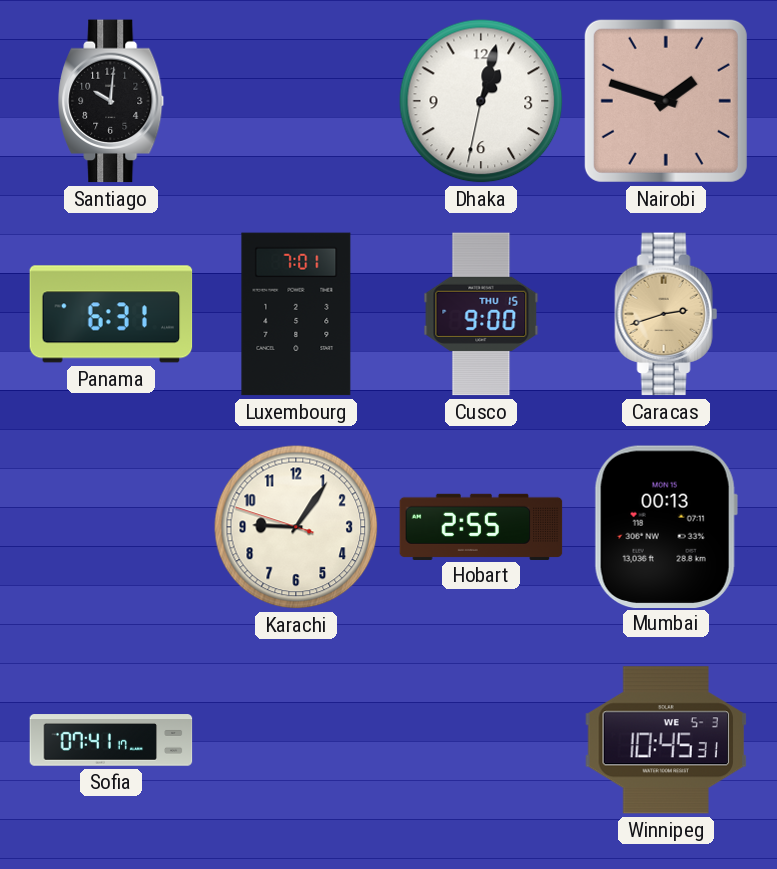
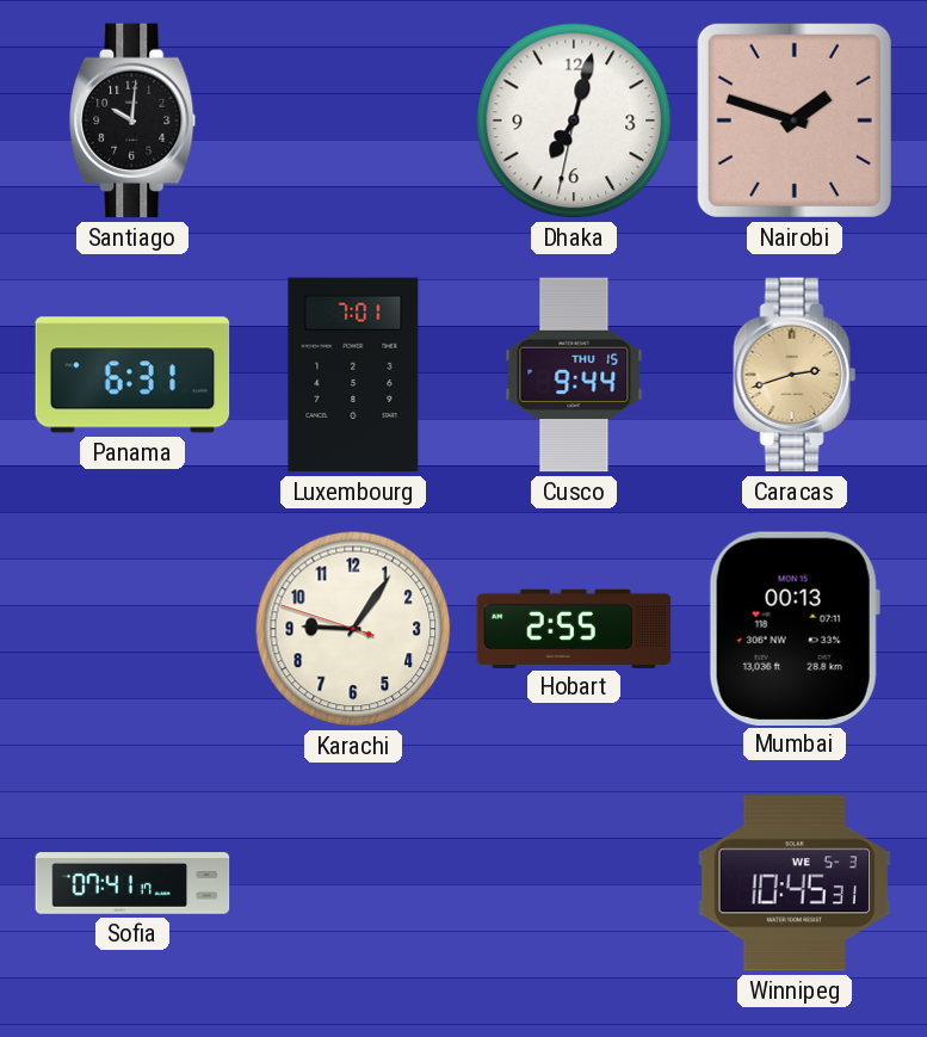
Dhaka: 1:02 -> 7:02 (574, 121)
Cusco: 9:00 -> 9:44 (574, 375)
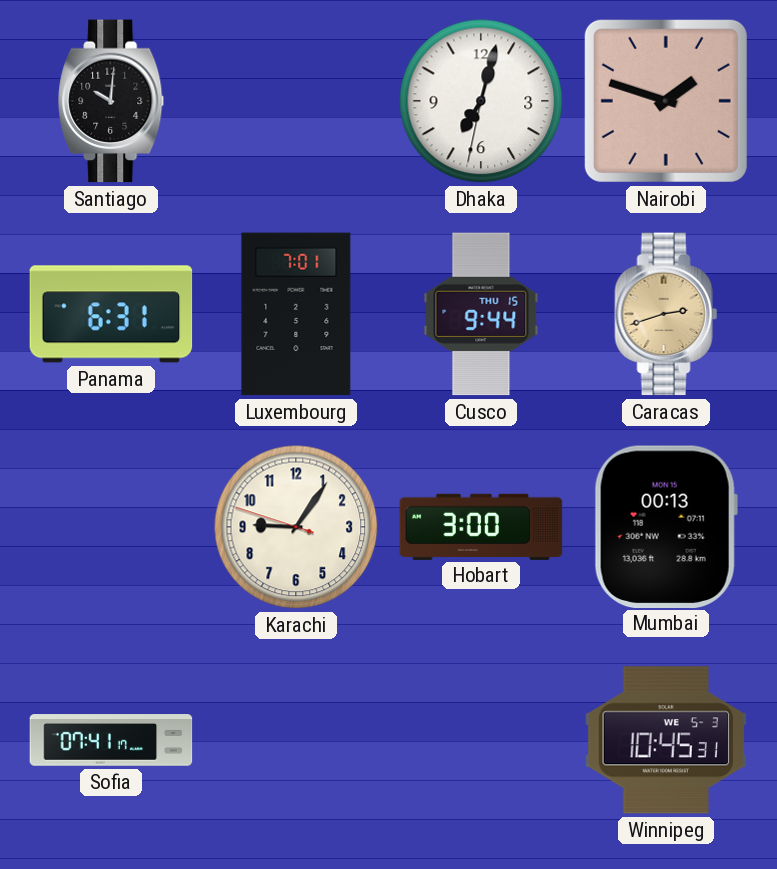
Hobart: 2:55 -> 3:00 (481, 526)
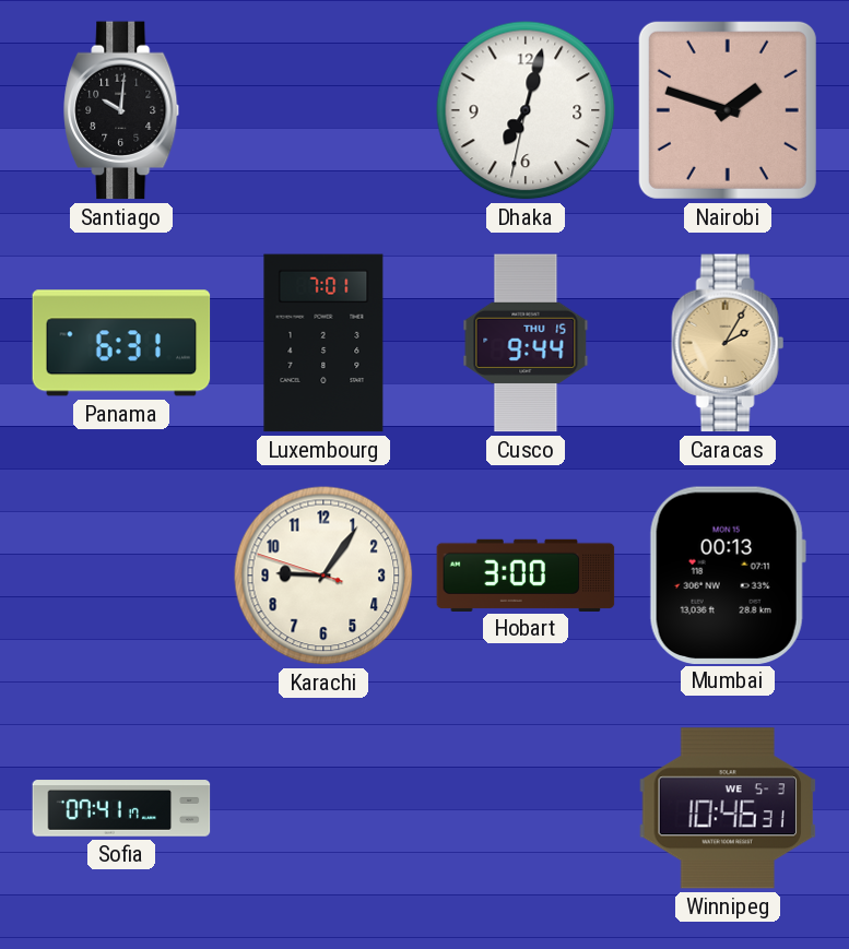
Caracas: 2:42 -> 2:05 (728, 343)
Winnipeg: 10:45 -> 10:46 (728, 808)
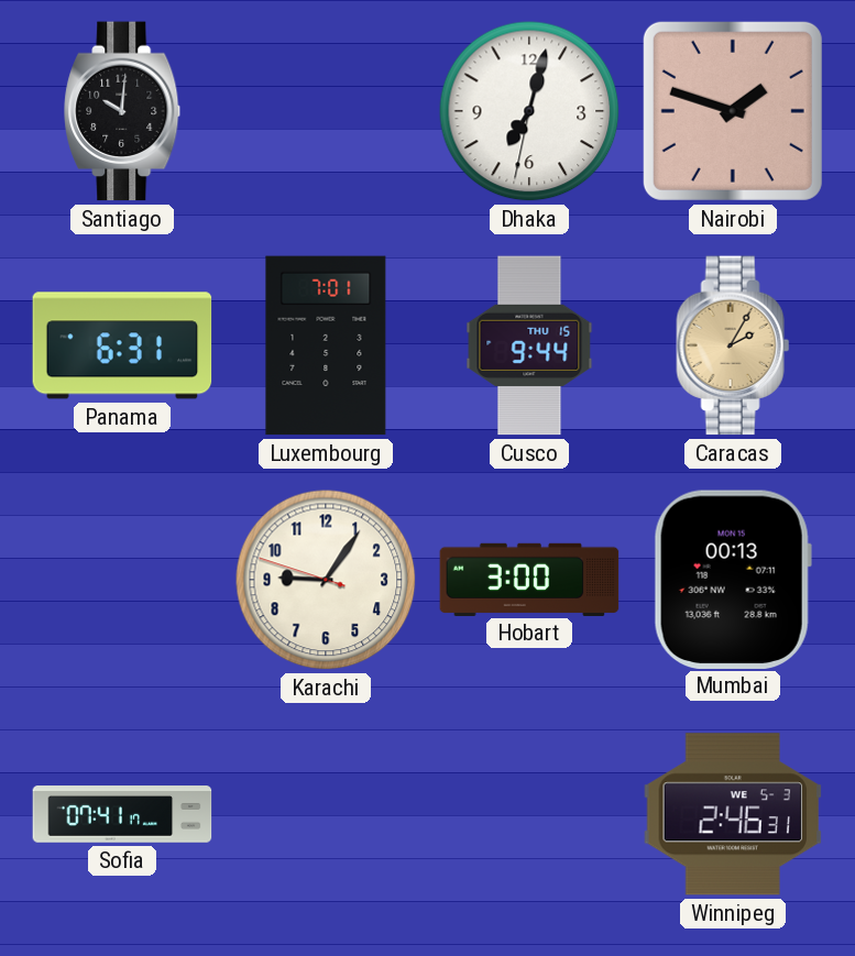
Winnipeg: 10:46 -> 2:46 (733, 814)
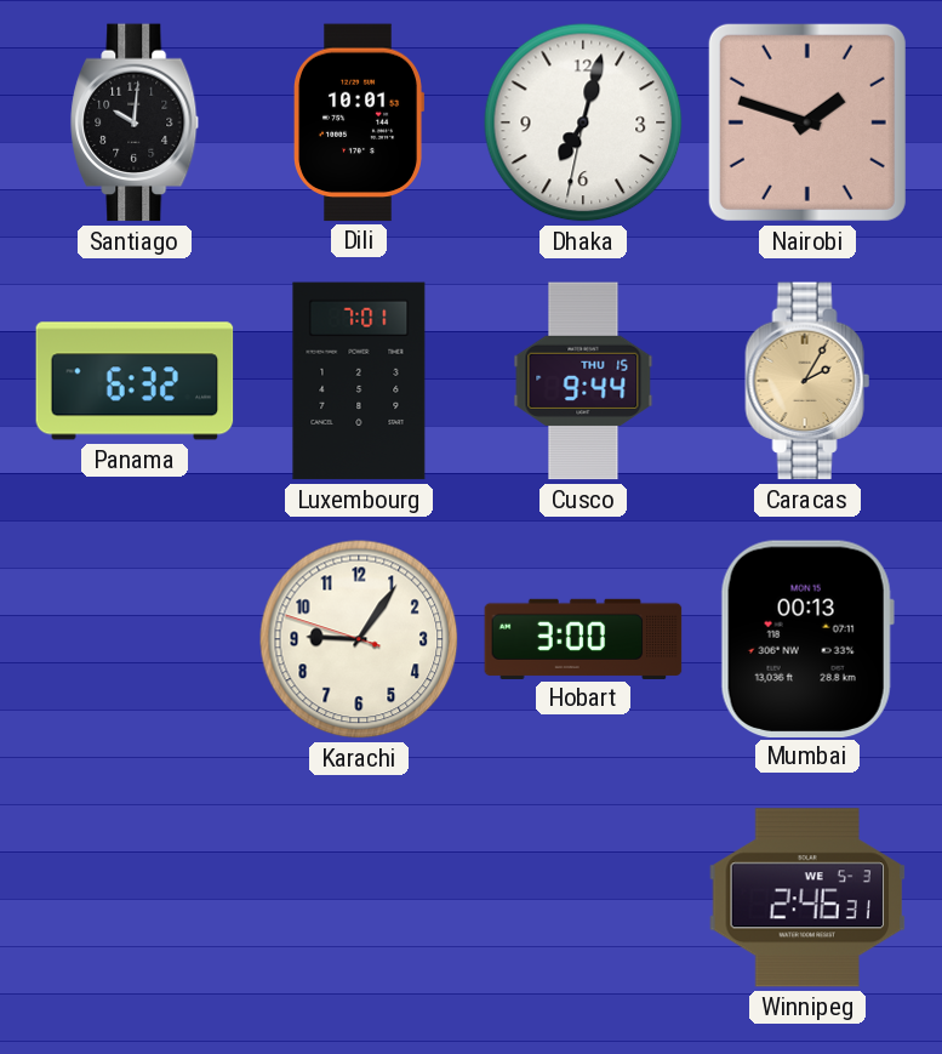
Dili: none -> 10:01 (359, 123)
Panama: 6:31 -> 6:32 (135, 381)
Sofia: 07:41 -> none (122, 814)
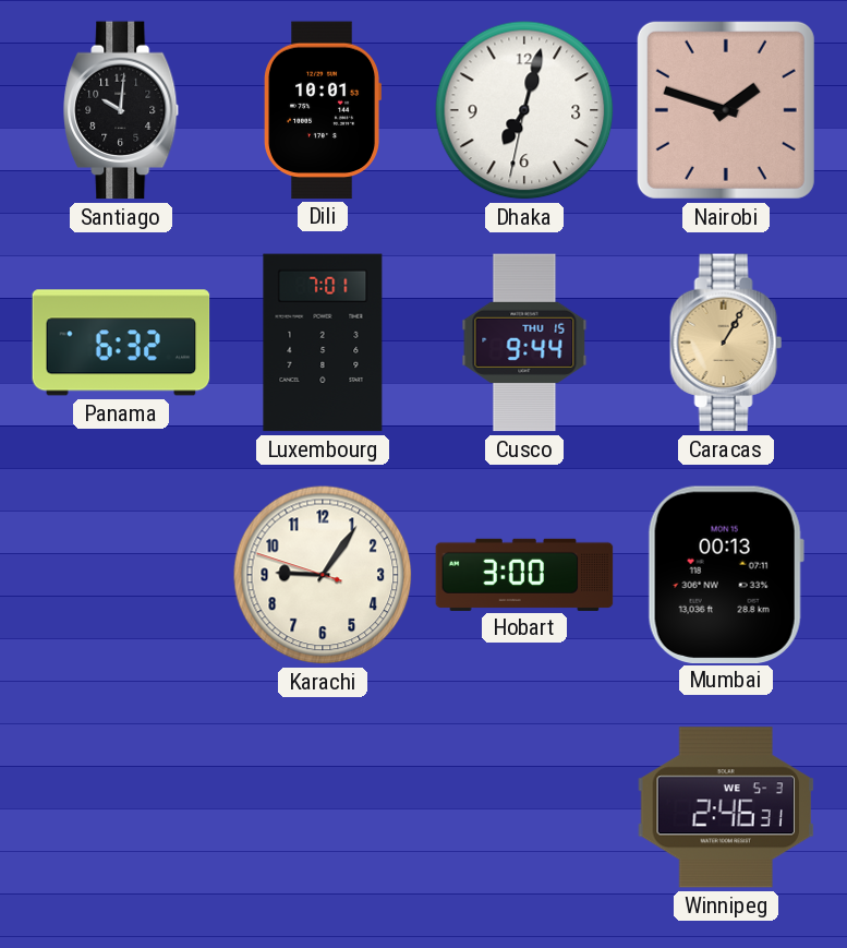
Caracas: 2:05 -> 1:05 (726, 343)
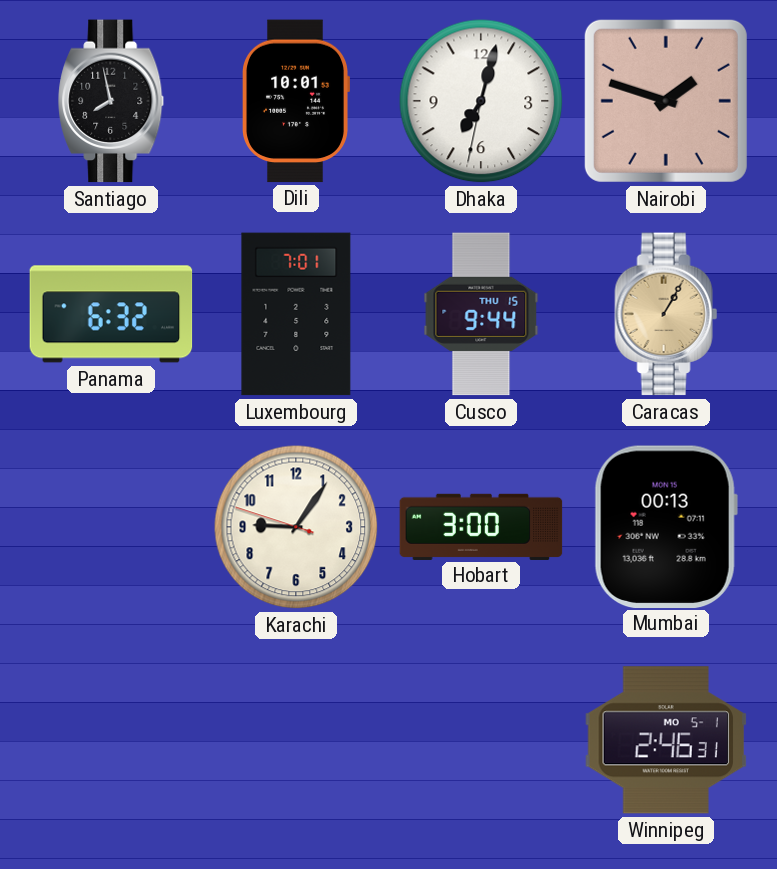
Santiago: 10:01 -> 7:58 (112, 101)
Winnipeg date: WE 5-3 -> MO 5-1 (666, 740)
